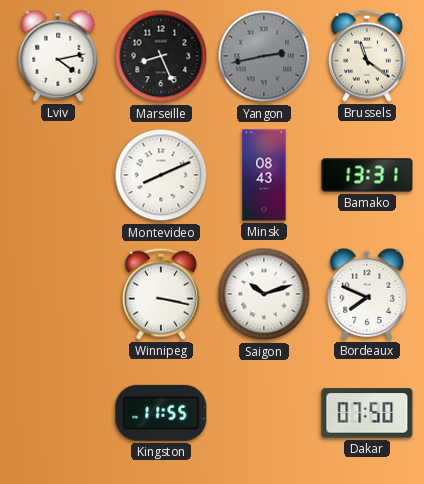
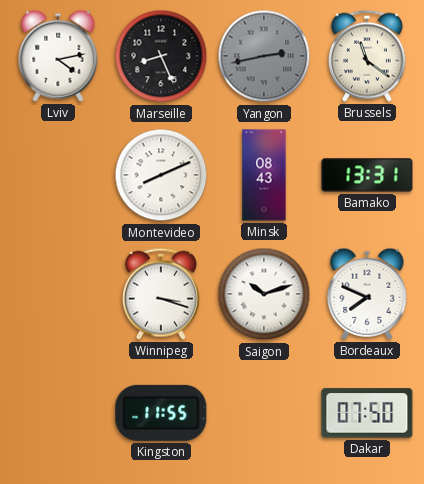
Winnipeg: 3:17 -> 3:18 (161, 294)
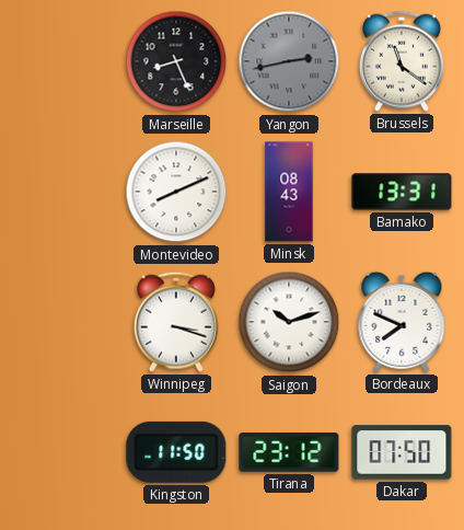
Lviv: 4:13 -> none (58, 56)
Kingston: 11:55 -> 11:50 (176, 452)
Tirana: none -> 23:12 (289, 453)
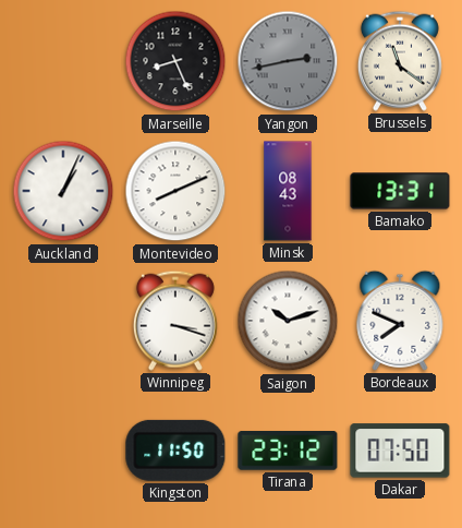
Auckland: none -> 1:04 (63, 191)
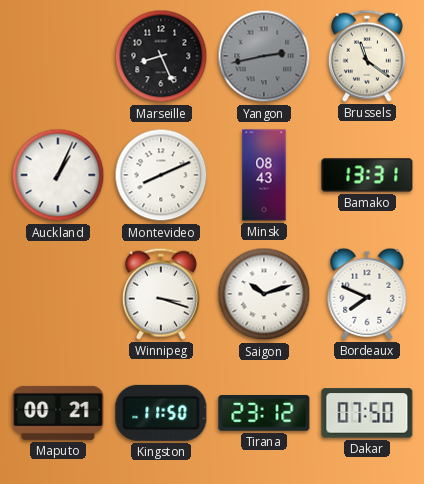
Maputo: none -> 00:21 (58, 413)
